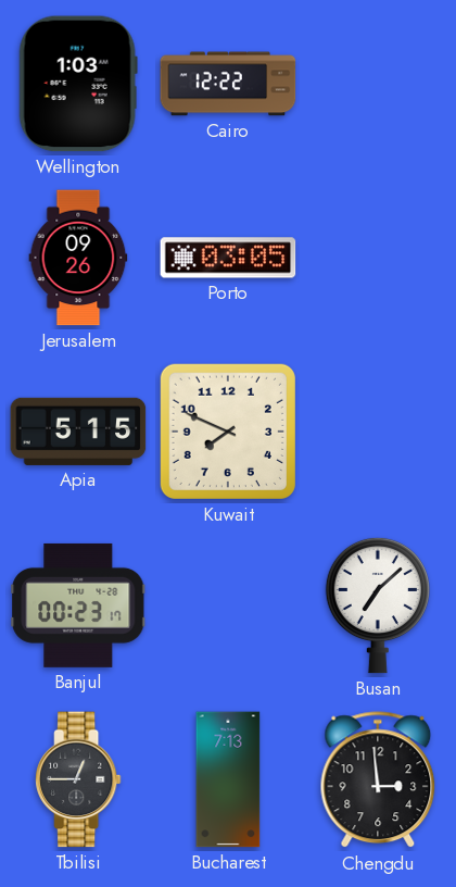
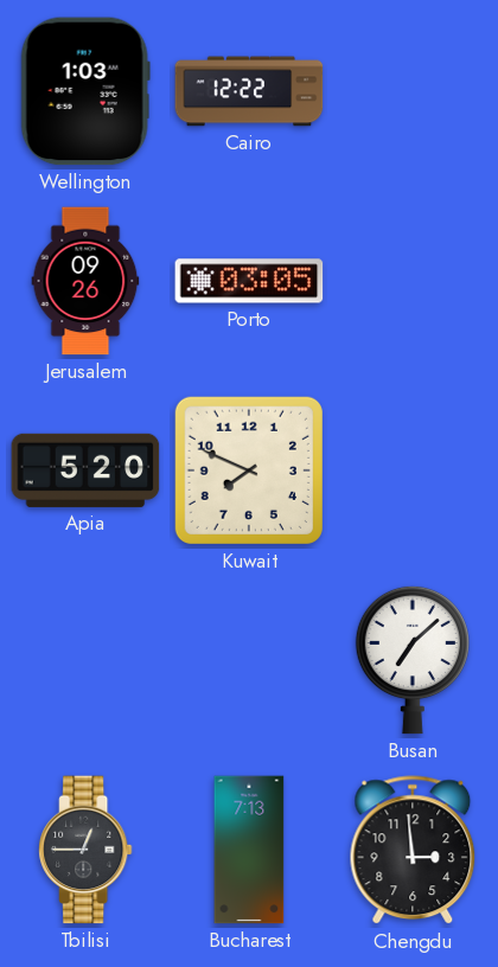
Apia: 5:15 -> 5:20 (85, 470)
Banjul: 00:23 -> none (78, 605)
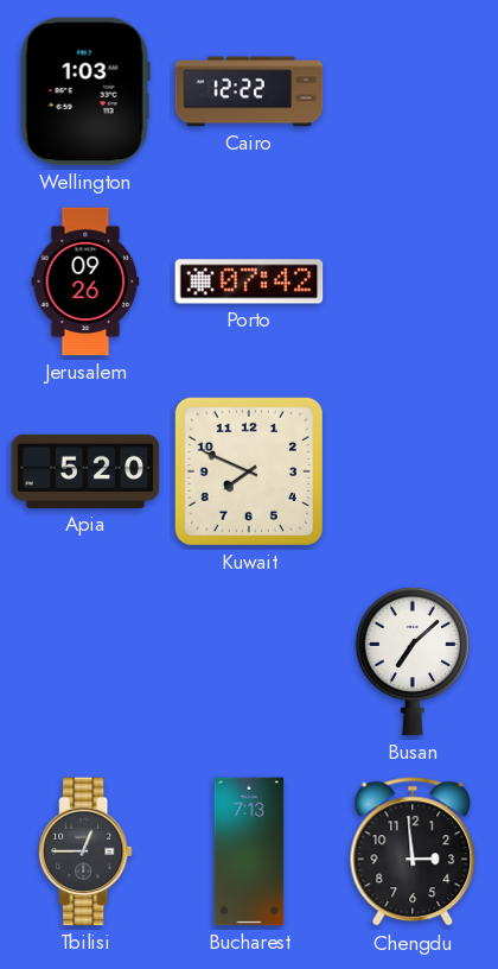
Porto: 03:05 -> 07:42 (249, 281)
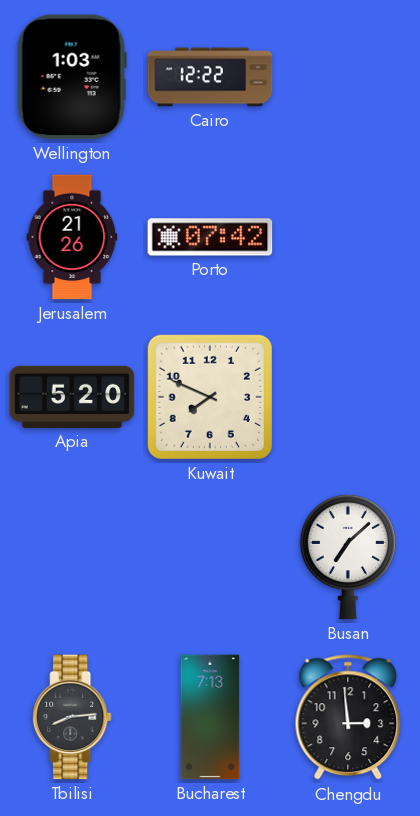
Jerusalem: 09:26 -> 21:26 (72, 237)
Tbilisi: 12:45 -> 8:14 (72, 717)
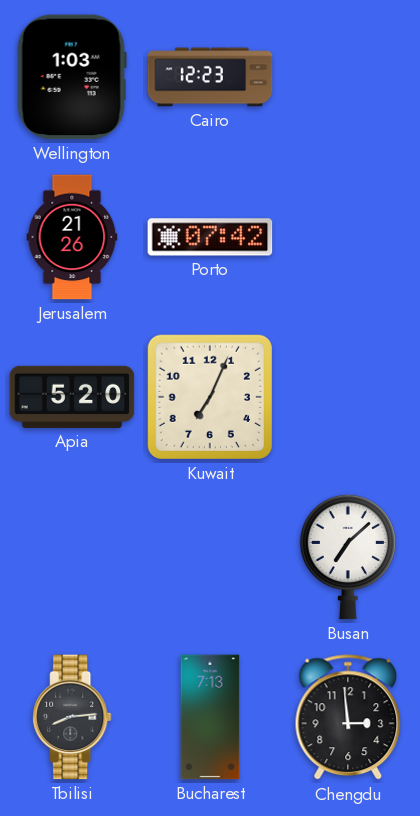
Cairo: 12:22 -> 12:23 (210, 77)
Kuwait: 7:49 -> 7:04 (210, 397)
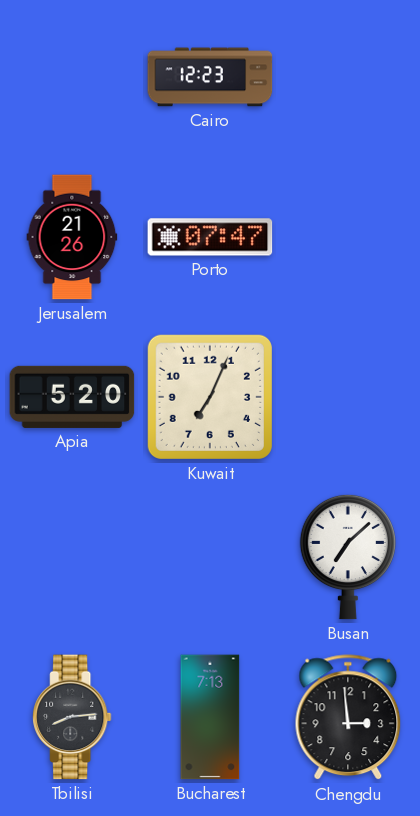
Wellington: 1:03 -> none (72, 77)
Porto: 07:42 -> 07:47 (210, 237)
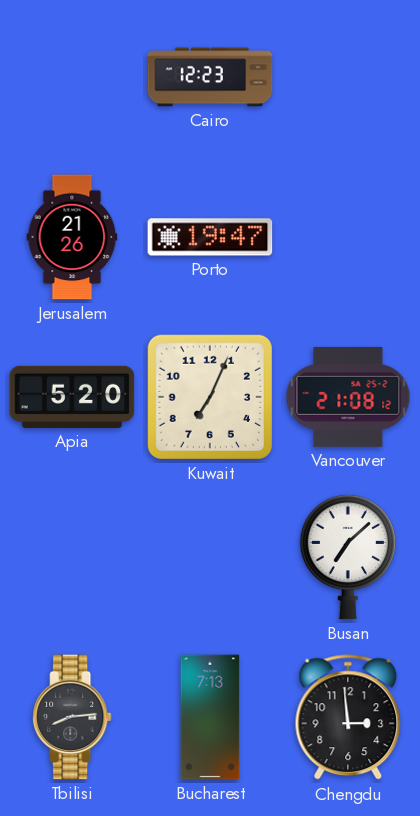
Porto: 07:47 -> 19:47 (210, 237)
Vancouver: none -> 21:08 (348, 397)
